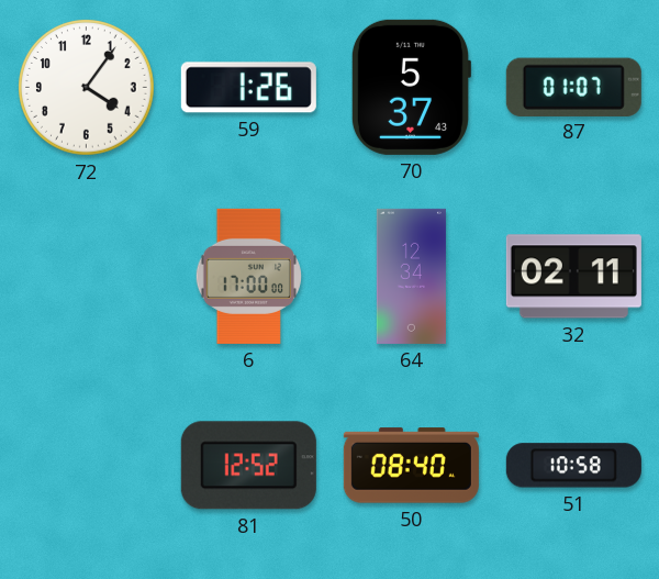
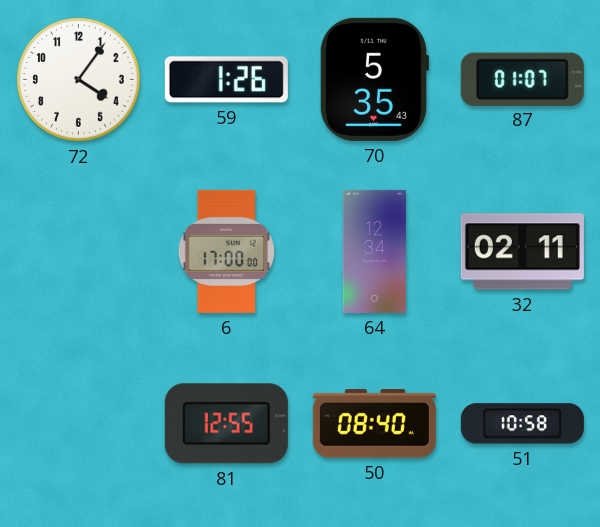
70: 5:37 -> 5:35 (374, 79)
81: 12:52 -> 12:55 (226, 424)
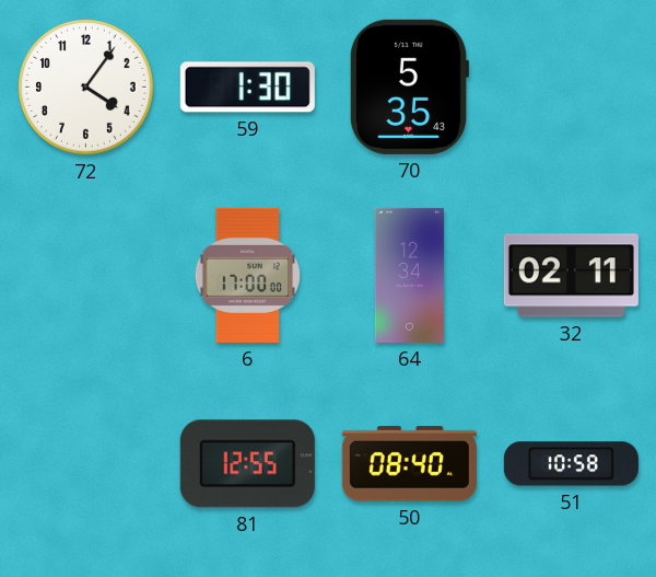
59: 1:26 -> 1:30 (247, 88)
87: 01:07 -> none (522, 79)
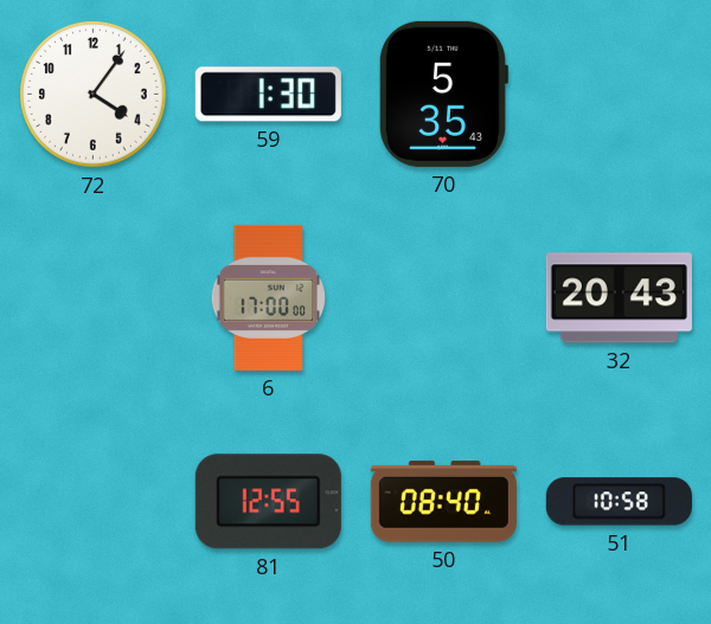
64: 12:34 -> none (409, 275)
32: 02:11 -> 20:43 (619, 298)
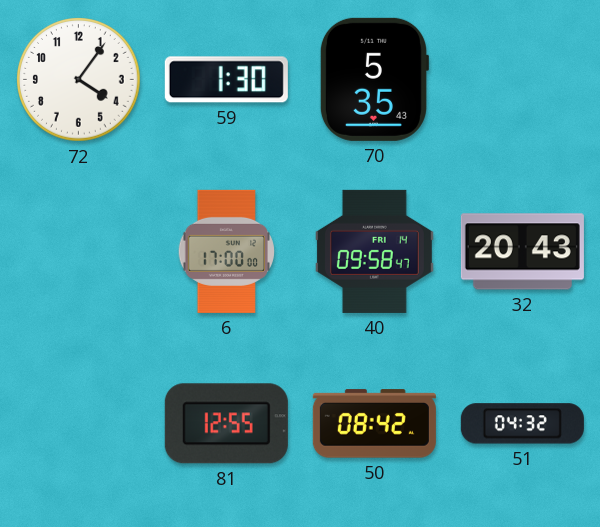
40: none -> 09:58 (374, 251)
50: 08:40 -> 08:42 (374, 424)
51: 10:58 -> 04:32 (522, 424)
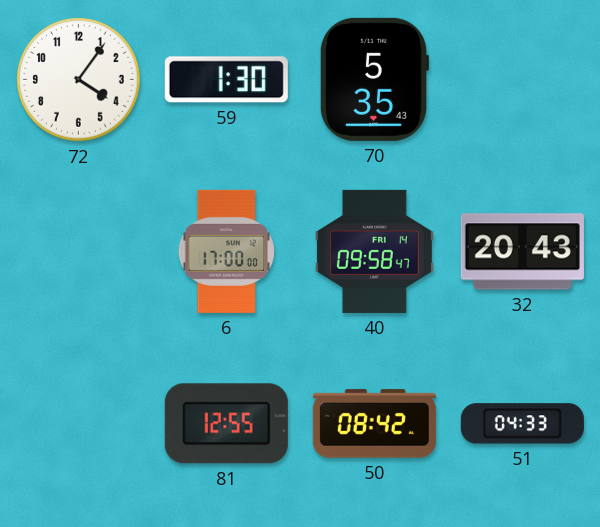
51: 04:32 -> 04:33 (522, 424)
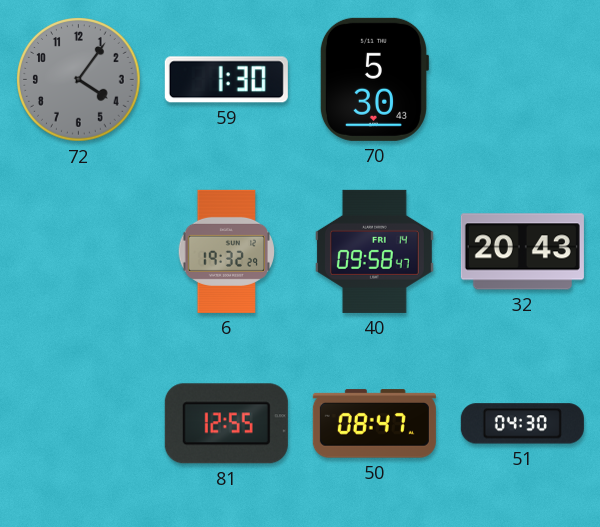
72 dial: white -> grey (79, 80)
70: 5:35 -> 5:30 (374, 79)
6: 17:00 -> 19:32 (226, 251)
50: 08:42 -> 08:47 (374, 424)
51: 04:33 -> 04:30 (522, 424)
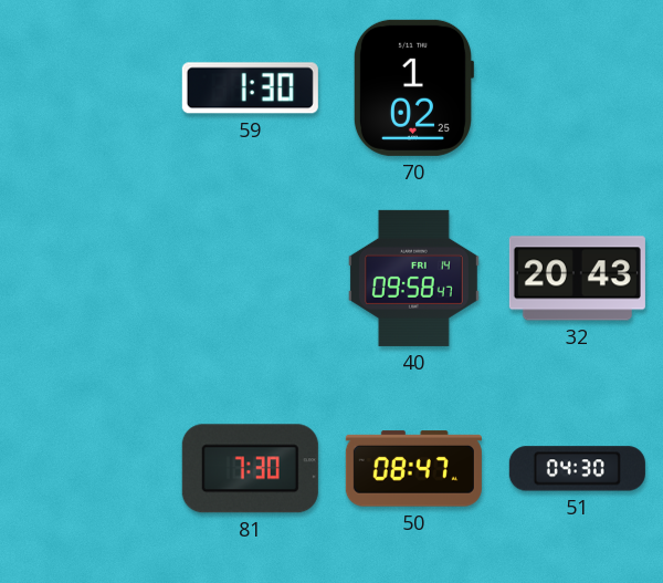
72: 4:06 -> none (79, 80)
70: 5:30 -> 1:02 (413, 87)
6: 19:32 -> none (226, 251)
81: 12:55 -> 7:30 (250, 469)
